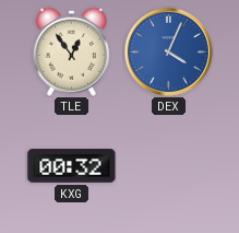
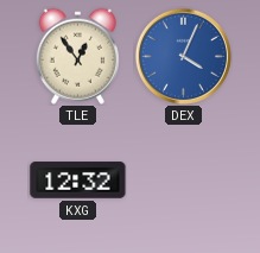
KXG: 00:32 -> 12:32 (78, 181)
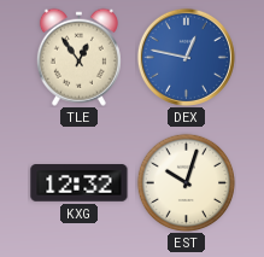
DEX: 4:04 -> 12:47 (186, 57)
EST: none -> 10:03 (186, 182)
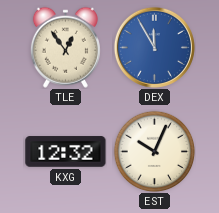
DEX: 12:47 -> 11:55 (154, 47)
EST: 10:03 -> 10:04 (154, 151)
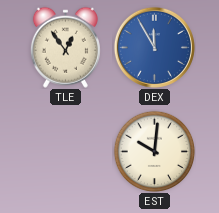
KXG: 12:32 -> none (66, 152)
EST: 10:04 -> 10:01 (154, 151)
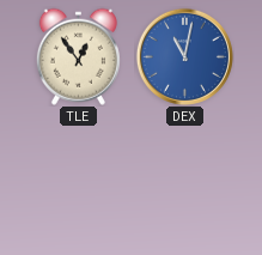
DEX: 11:55 -> 11:02 (184, 56)
EST: 10:01 -> none (154, 151)
